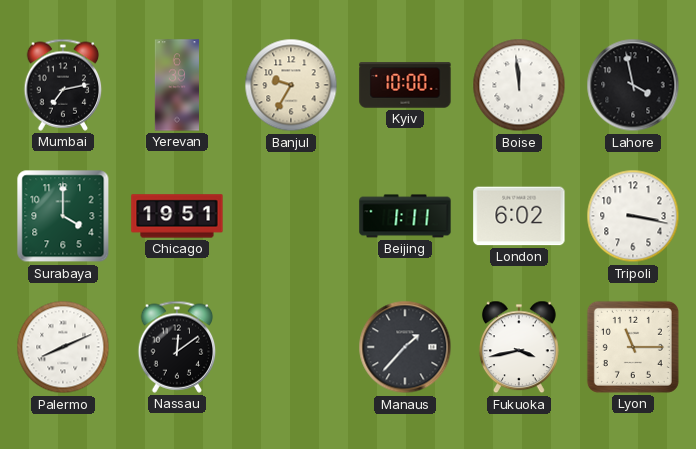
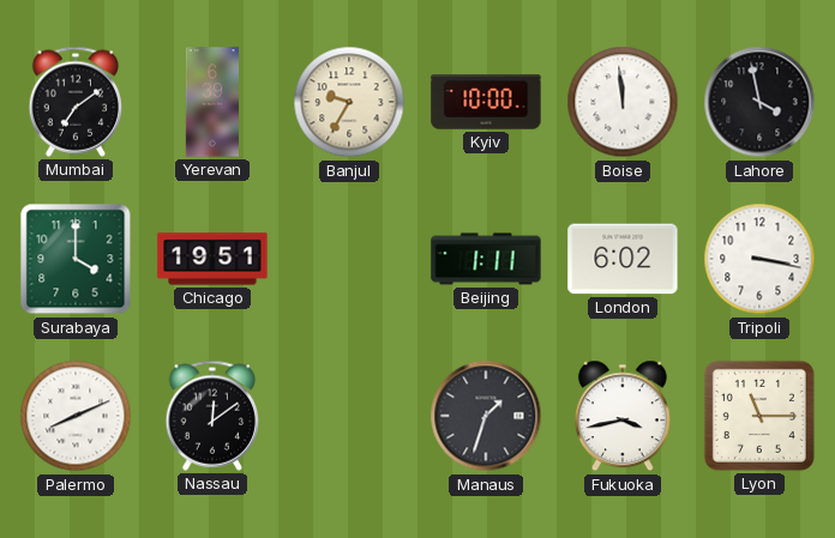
Mumbai: 7:13 -> 7:09 (76, 102)
Manaus: 1:37 -> 1:33 (486, 416)
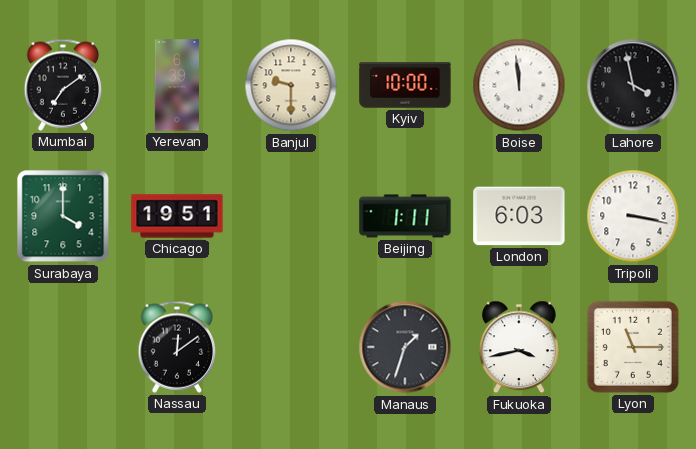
Banjul: 9:35 -> 9:30 (291, 85)
London: 6:02 -> 6:03 (519, 216)
Palermo: 8:11 -> none (76, 416)
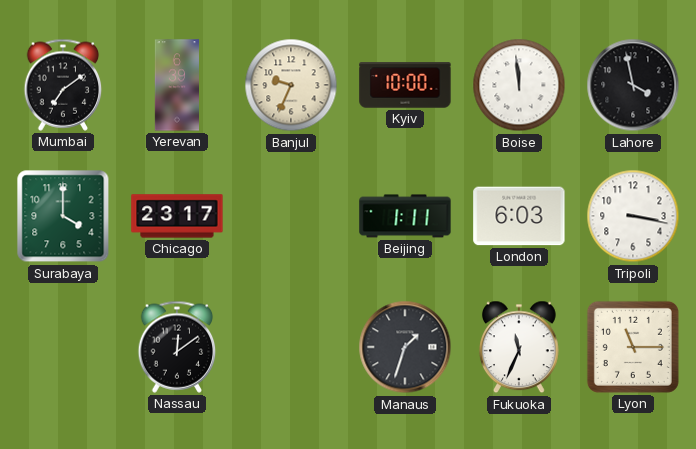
Banjul: 9:30 -> 9:34 (291, 85)
Chicago: 19:51 -> 23:17 (177, 216)
Fukuoka: 3:43 -> 11:34 (519, 347)
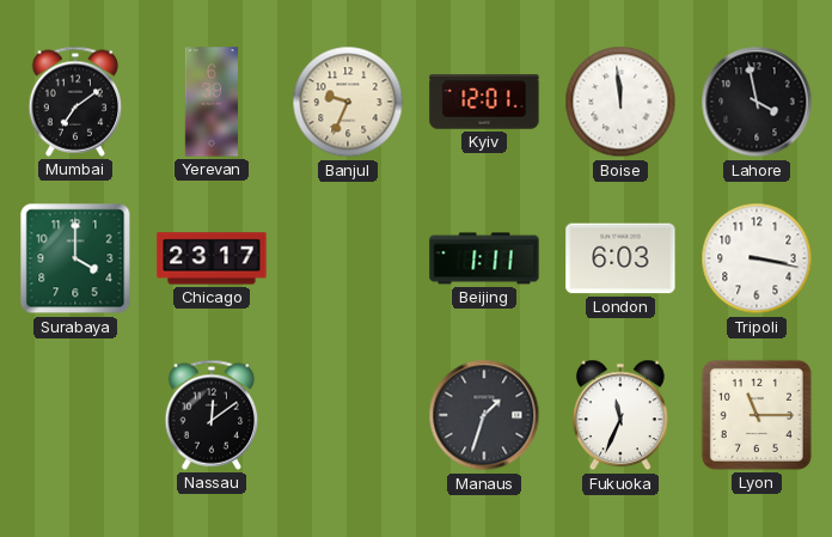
Kyiv: 10:00 -> 12:01 (484, 102)
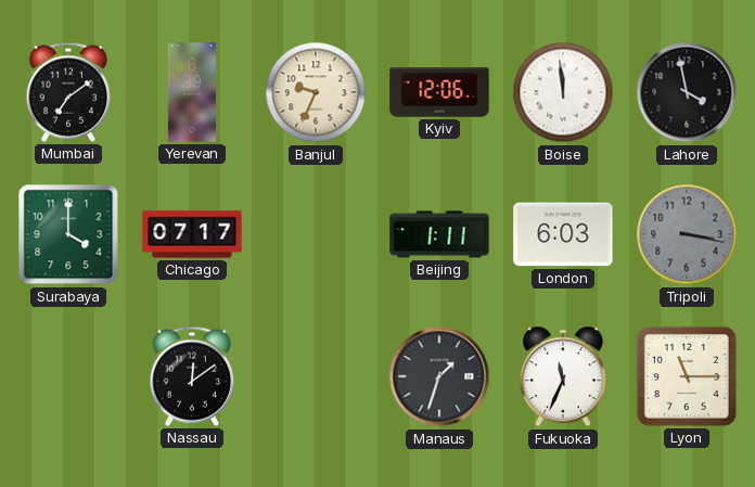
Kyiv: 12:01 -> 12:06 (439, 92)
Chicago: 23:17 -> 07:17 (192, 234)
Tripoli dial: white -> grey (687, 234)
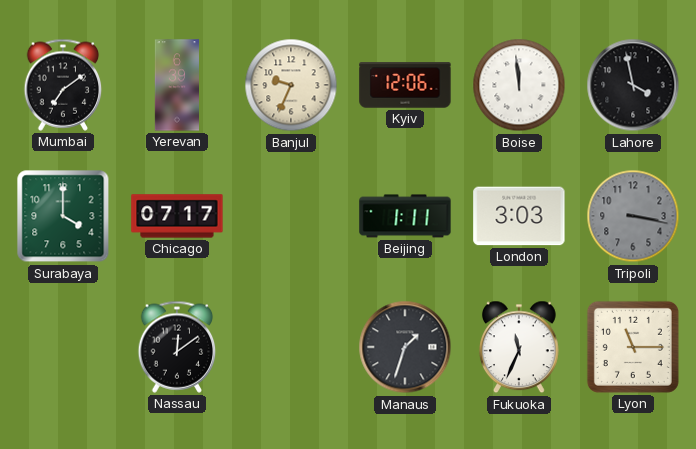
London: 6:03 -> 3:03 (519, 216)
